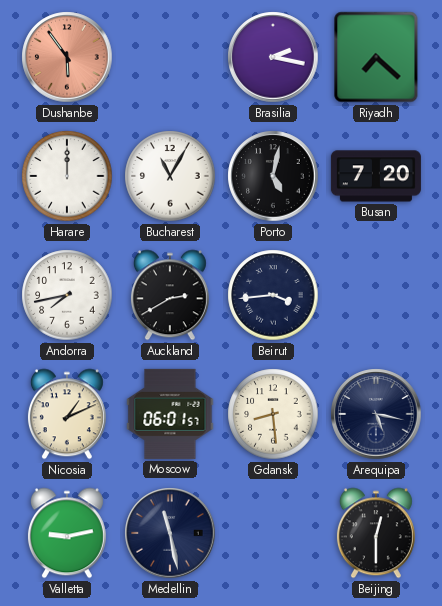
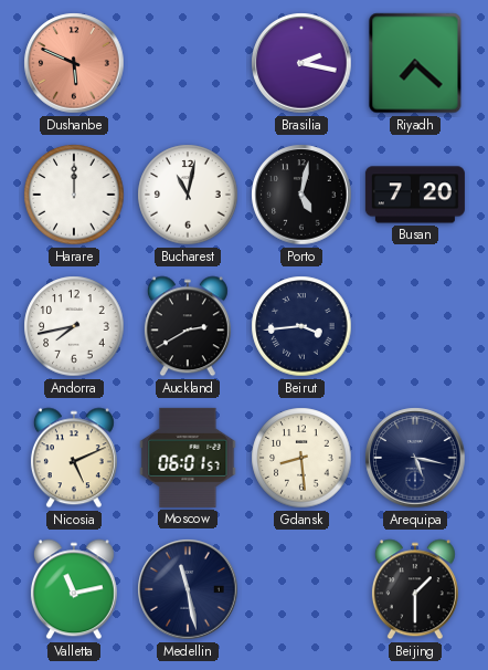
Dushanbe: 5:54 -> 5:49 (74, 63)
Bucharest: 11:05 -> 11:02 (188, 195)
Nicosia: 1:11 -> 5:11 (74, 458)
Valletta: 9:13 -> 11:13 (74, 589)
Beijing: 12:30 -> 1:30 (415, 589)
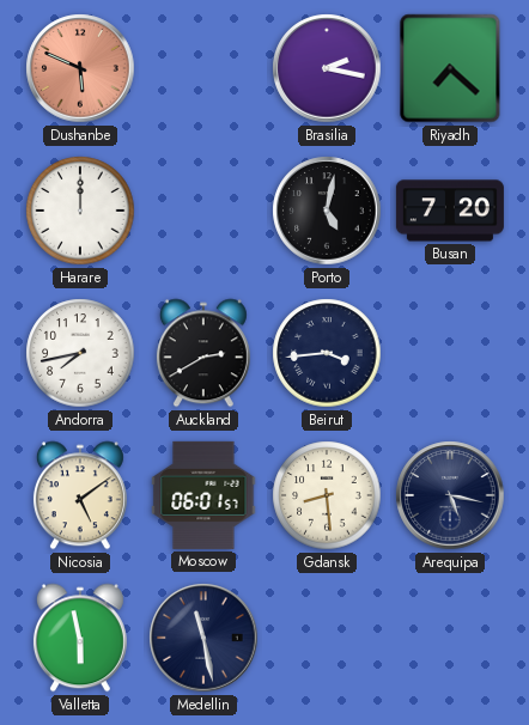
Bucharest: 11:02 -> none (188, 195)
Nicosia: 5:11 -> 5:09 (80, 495)
Valletta: 11:13 -> 5:58 (80, 638)
Beijing: 1:30 -> none (415, 589)
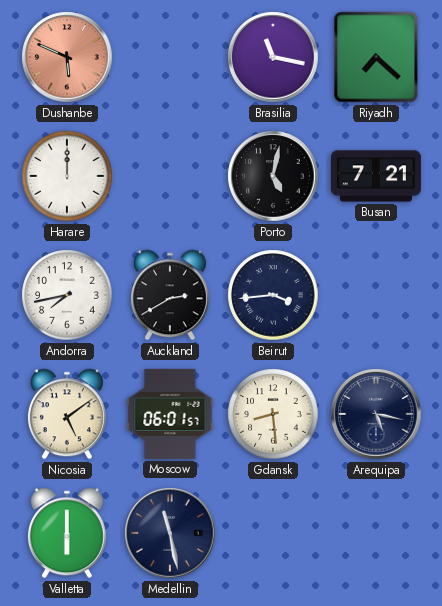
Brasilia: 2:17 -> 11:17 (273, 57)
Busan: 7:20 -> 7:21 (376, 176)
Valletta: 5:58 -> 6:00 (67, 533)
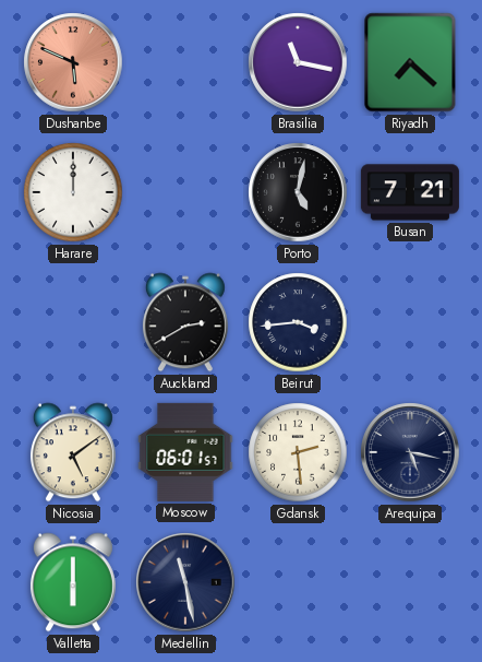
Andorra: 7:43 -> none (67, 295)
Gdansk: 8:29 -> 2:29 (298, 452)
